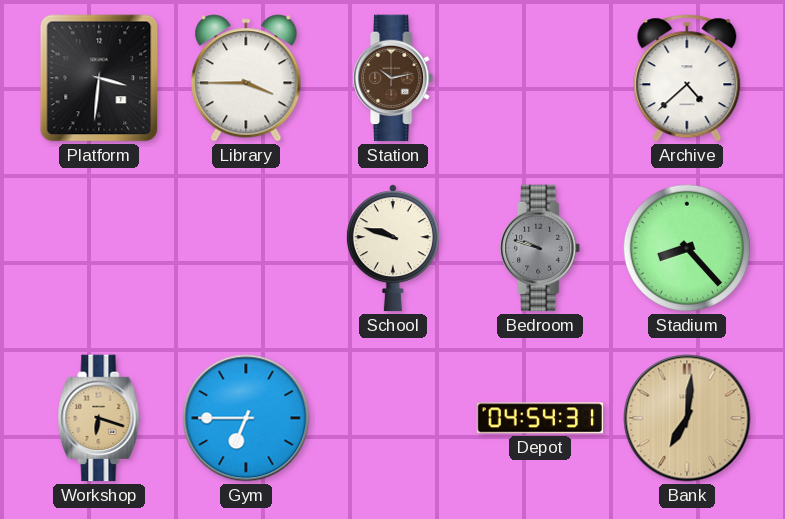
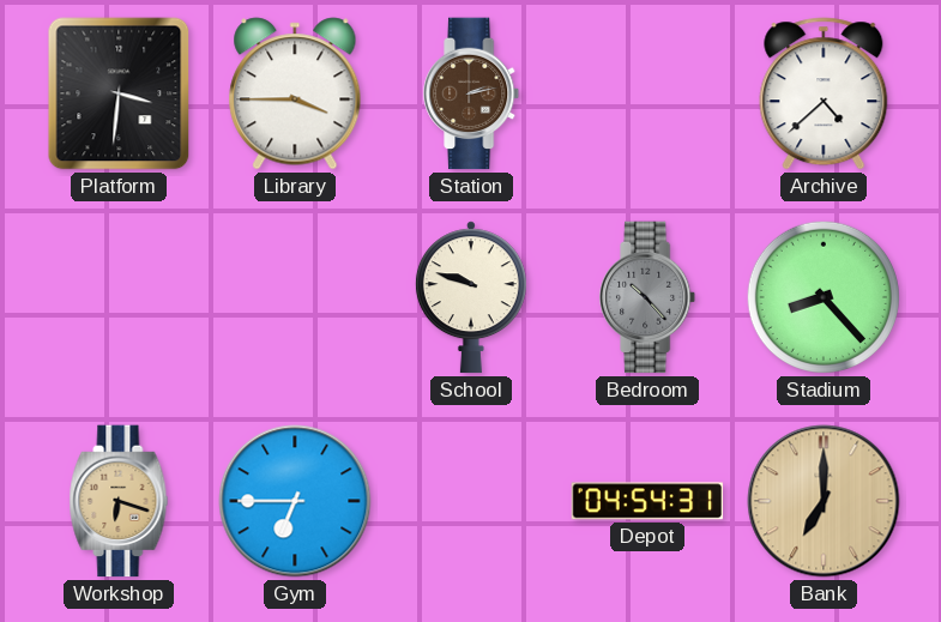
Station: 10:13 -> 2:13 (472, 93)
Bedroom: 9:48 -> 10:23 (649, 297)
Bank: 7:01 -> 7:00 (824, 501)
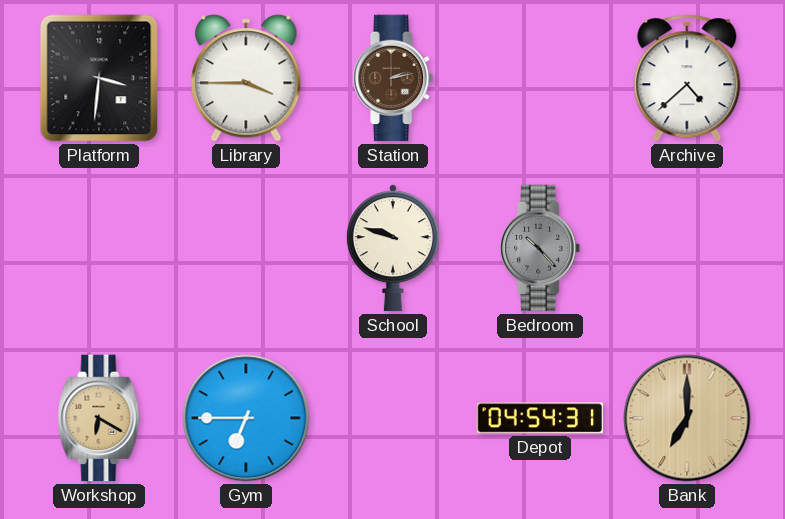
Stadium: 8:23 -> none (824, 297)
Workshop: 6:18 -> 6:20 (99, 418)
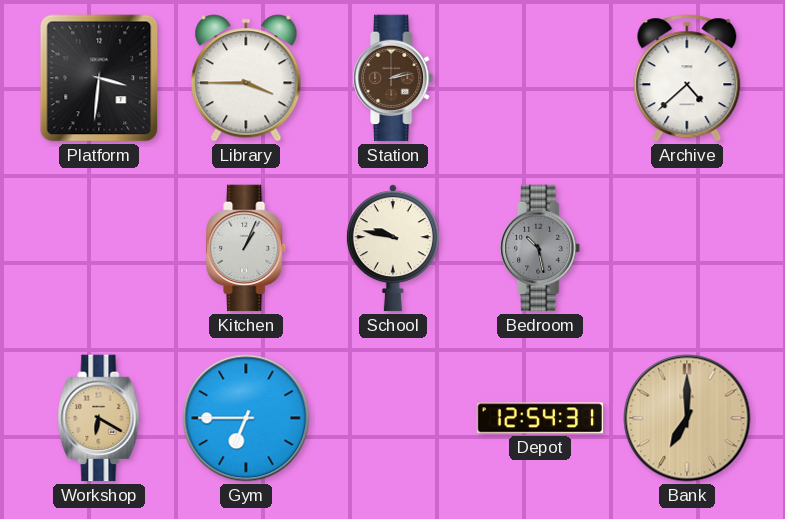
Kitchen: none -> 1:04 (247, 248)
School: 9:48 -> 9:47 (393, 248)
Bedroom: 10:23 -> 10:28 (541, 248)
Depot: 04:54 -> 12:54 (540, 418)
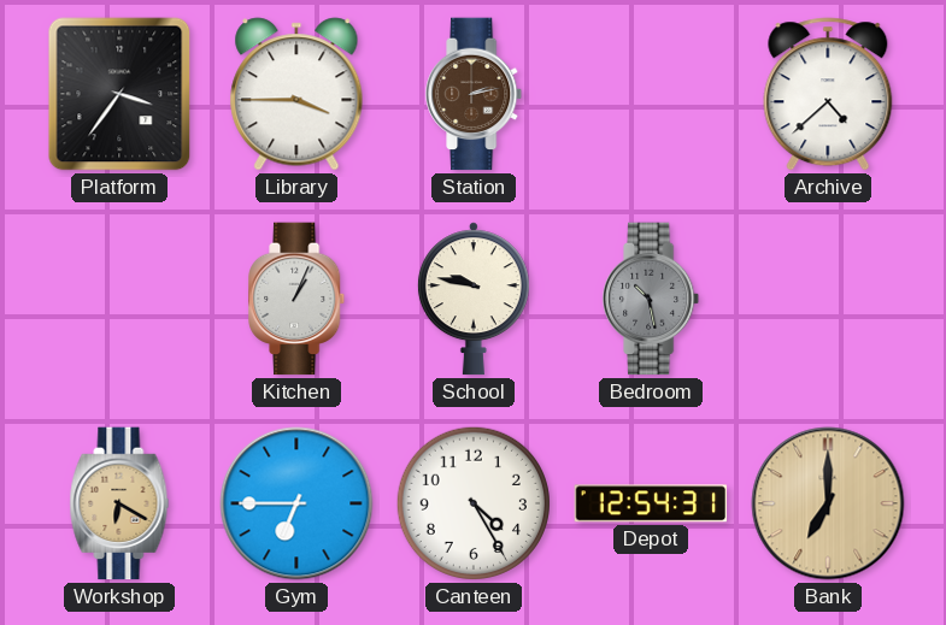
Platform: 3:31 -> 3:36 (119, 94)
Canteen: none -> 4:25 (474, 503)
